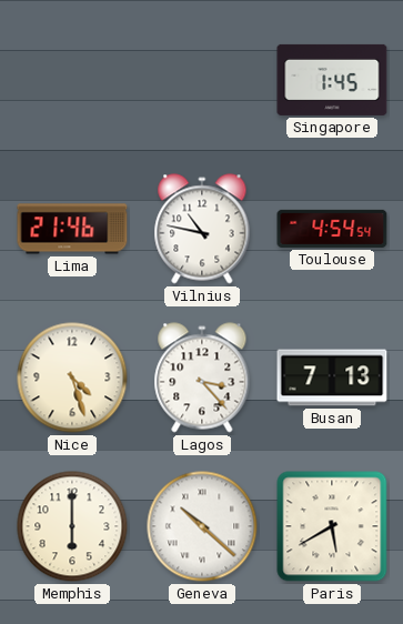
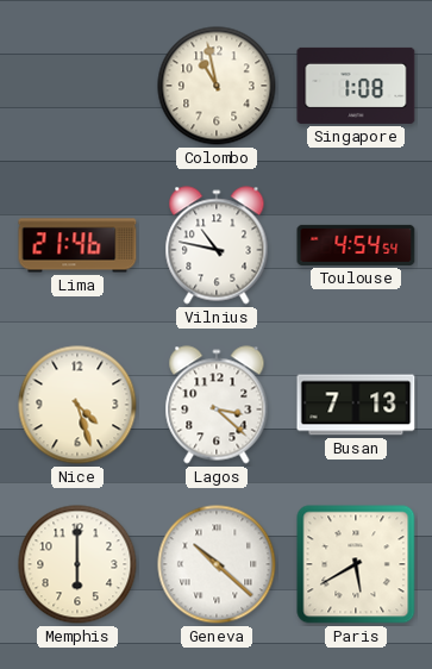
Colombo: none -> 10:58 (217, 86)
Singapore: 1:45 -> 1:08 (356, 86)
Lagos: 3:23 -> 3:22 (217, 405)
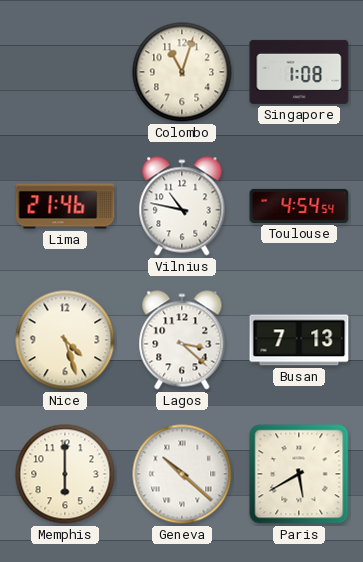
Colombo: 10:58 -> 11:03 (182, 72)
